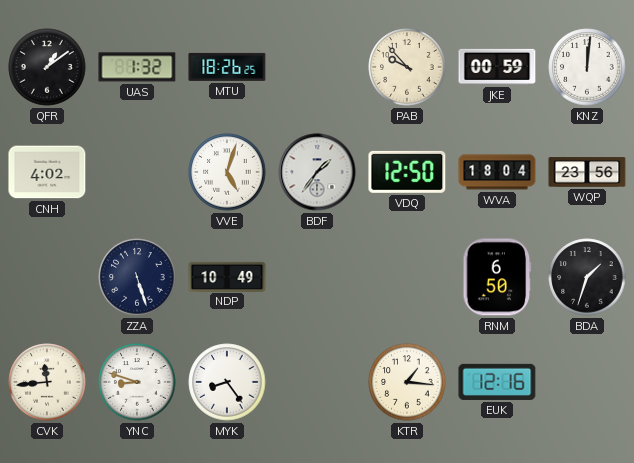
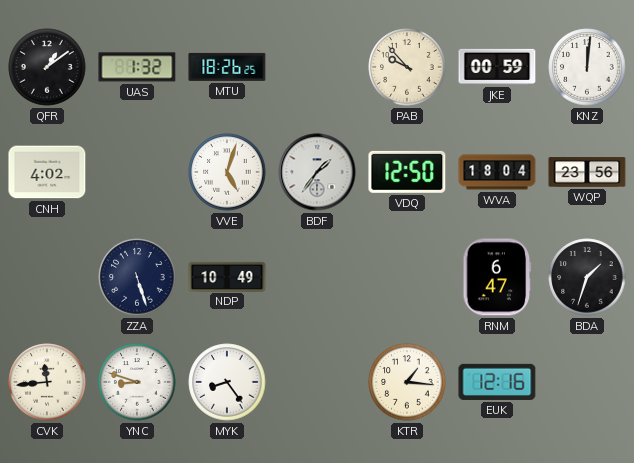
RNM: 6:50 -> 6:47 (497, 277)
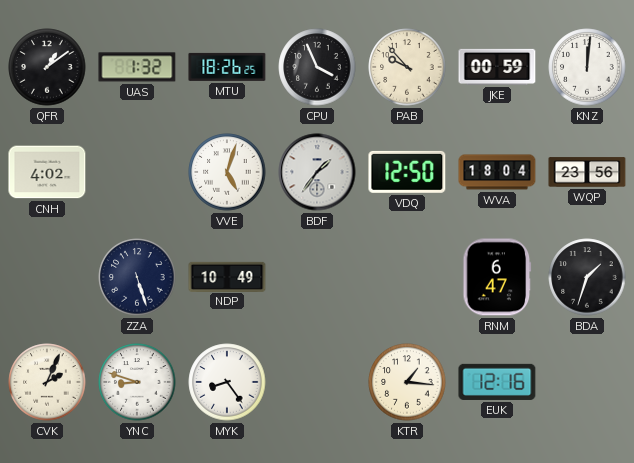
CPU: none -> 3:56 (317, 67)
CVK: 11:44 -> 2:04 (47, 382)
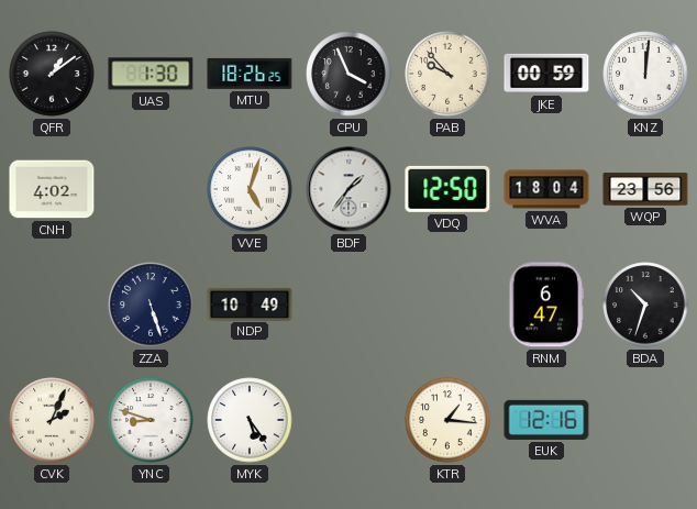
UAS: 1:32 -> 1:30 (151, 74)
BDA: 1:33 -> 10:33 (645, 305)
MYK: 8:24 -> 5:24 (250, 420)
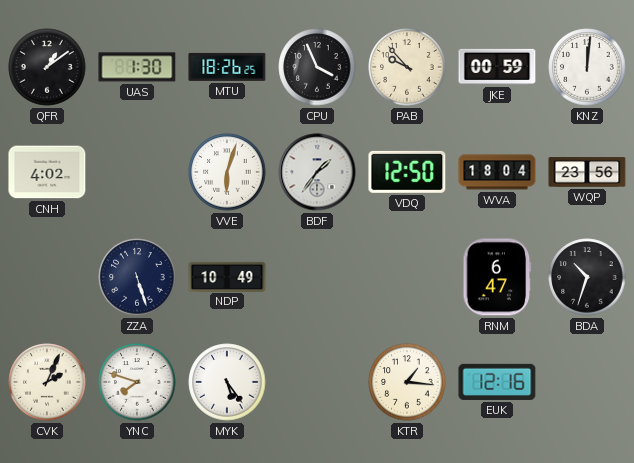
VVE: 5:03 -> 6:03 (227, 172)
YNC: 8:48 -> 7:48 (137, 382)
